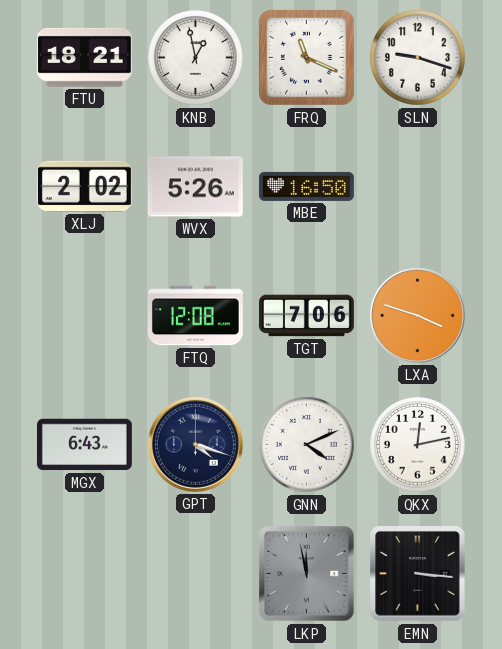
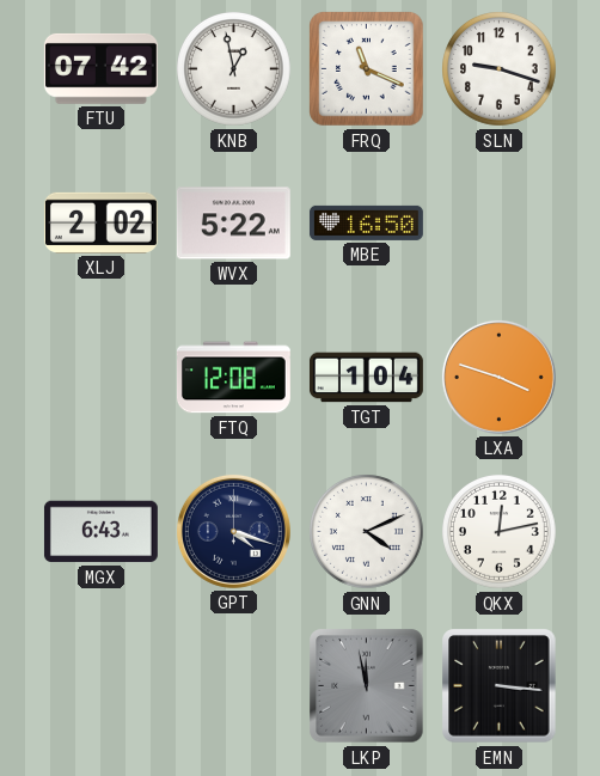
FTU: 18:21 -> 07:42 (100, 68)
WVX: 5:26 -> 5:22 (233, 224)
TGT: 7:06 -> 1:04 (366, 378)
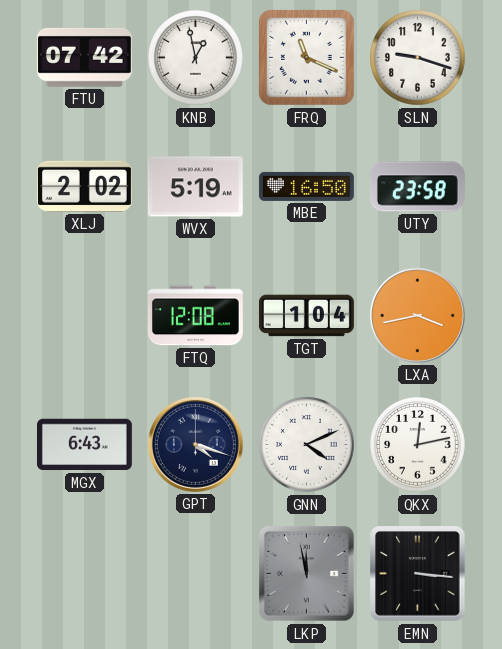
WVX: 5:22 -> 5:19 (195, 187)
UTY: none -> 23:58 (417, 187)
LXA: 3:48 -> 3:43 (417, 315)
